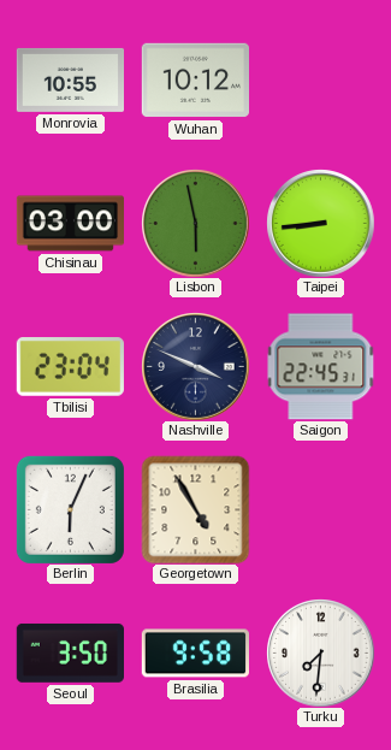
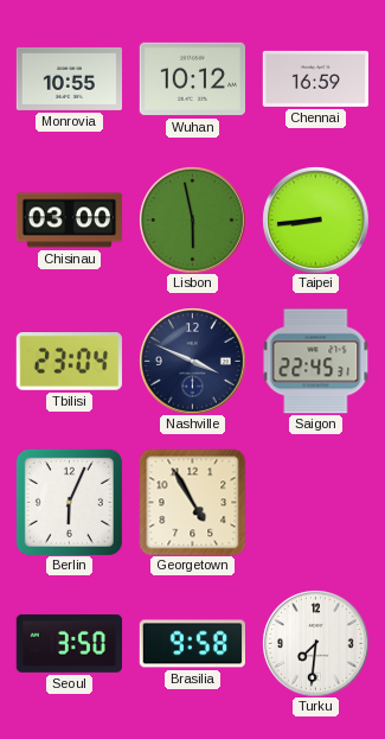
Chennai: none -> 16:59 (315, 78)
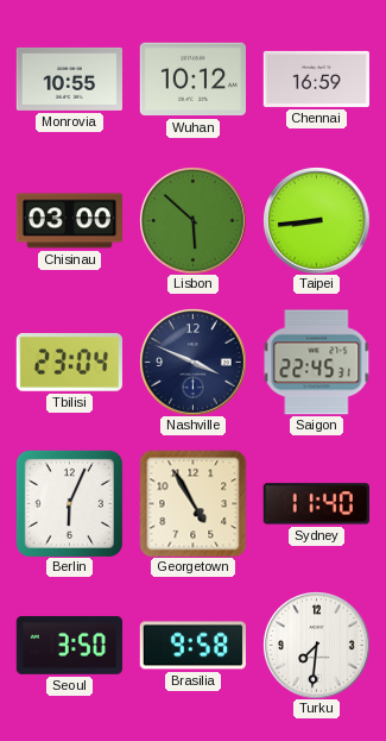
Lisbon: 5:58 -> 5:52 (192, 220)
Sydney: none -> 11:40 (316, 504)
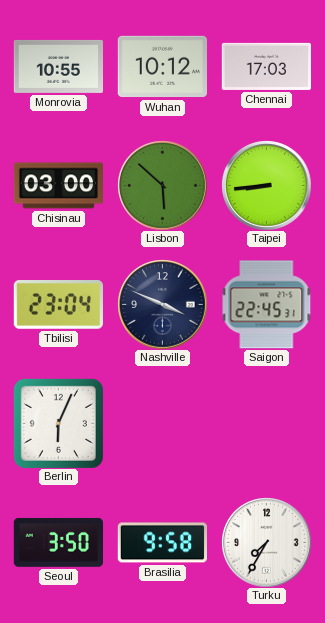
Chennai: 16:59 -> 17:03 (266, 66)
Georgetown: 4:55 -> none (192, 503)
Sydney: 11:40 -> none (316, 504)
Turku: 7:31 -> 7:35 (266, 542)
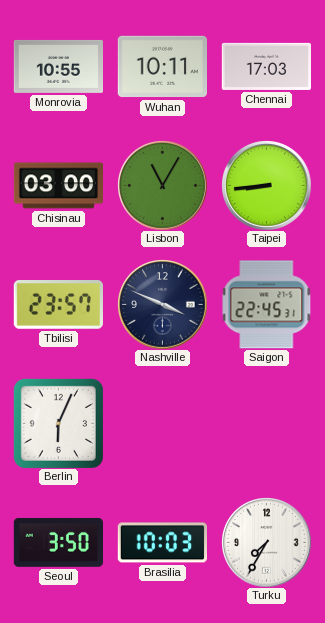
Wuhan: 10:12 -> 10:11 (162, 67)
Lisbon: 5:52 -> 11:05 (162, 185)
Tbilisi: 23:04 -> 23:57 (58, 305)
Brasilia: 9:58 -> 10:03 (162, 543)
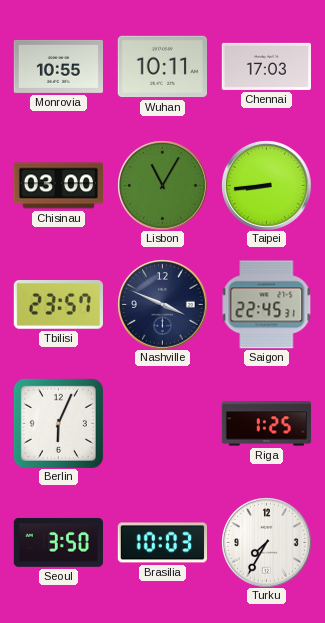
Riga: none -> 1:25 (266, 424)
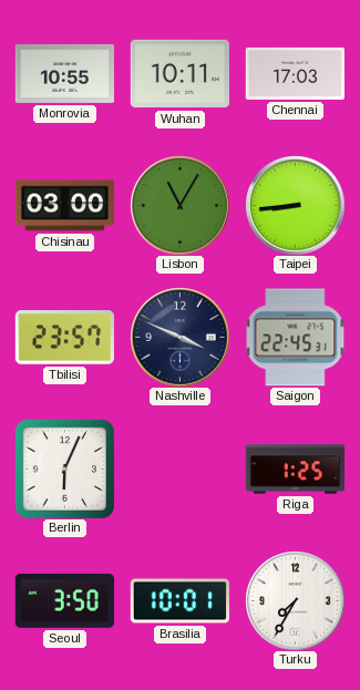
Brasilia: 10:03 -> 10:01 (179, 601)
